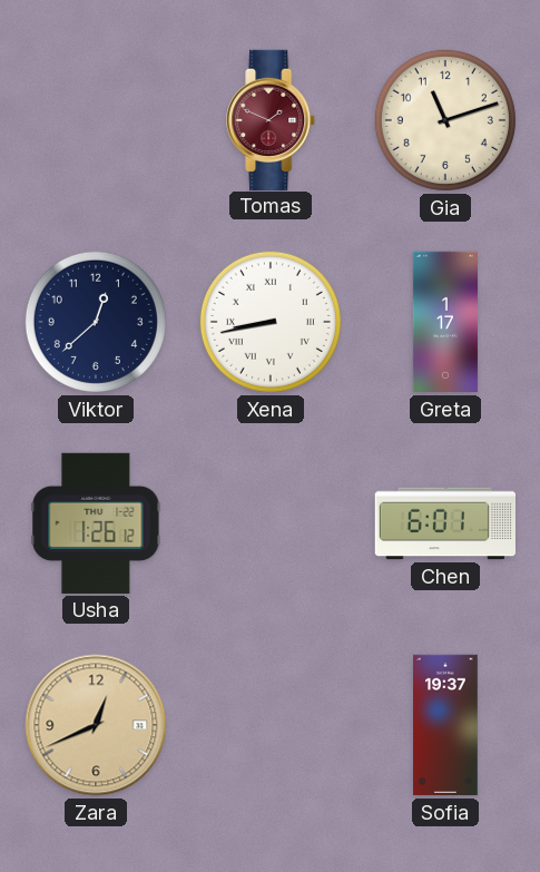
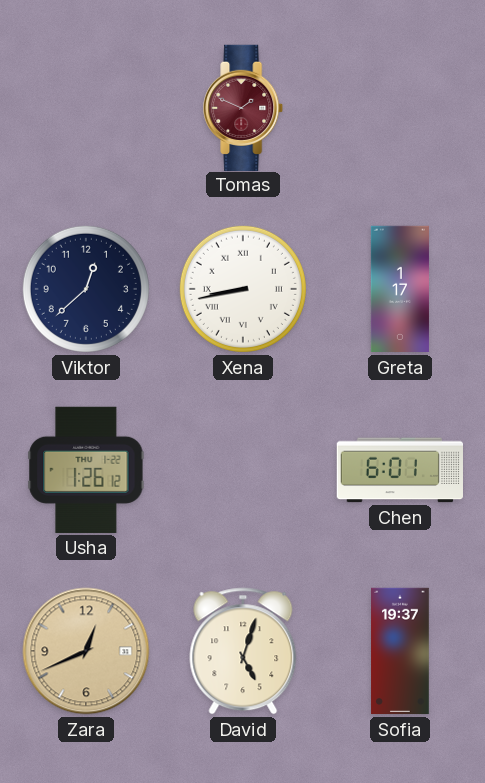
Gia: 11:12 -> none (445, 120)
David: none -> 5:03 (243, 651)
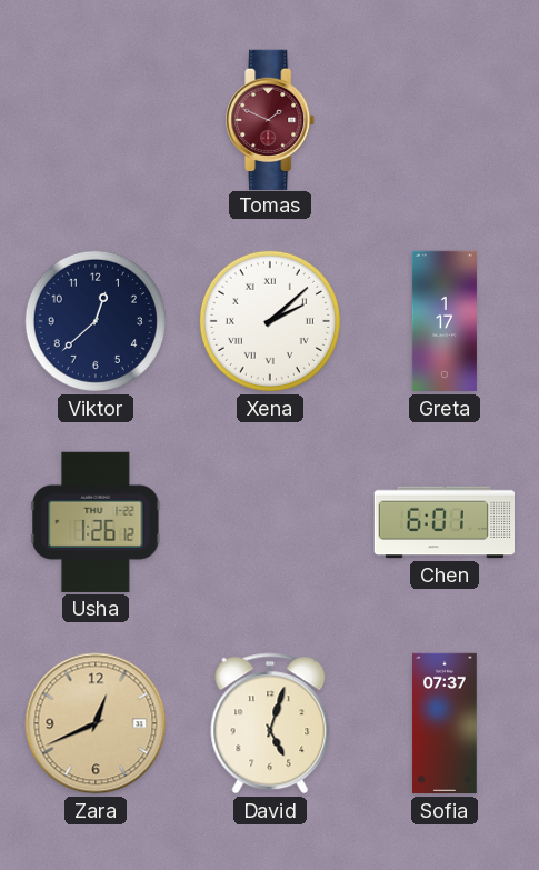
Xena: 8:43 -> 2:08 (270, 321)
Sofia: 19:37 -> 07:37 (445, 723)
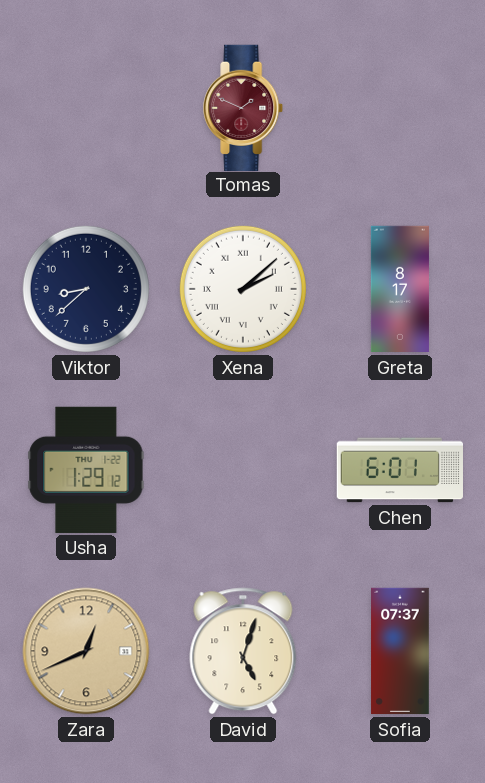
Viktor: 12:38 -> 8:38 (86, 289)
Greta: 1:17 -> 8:17 (400, 289)
Usha: 1:26 -> 1:29 (86, 470)
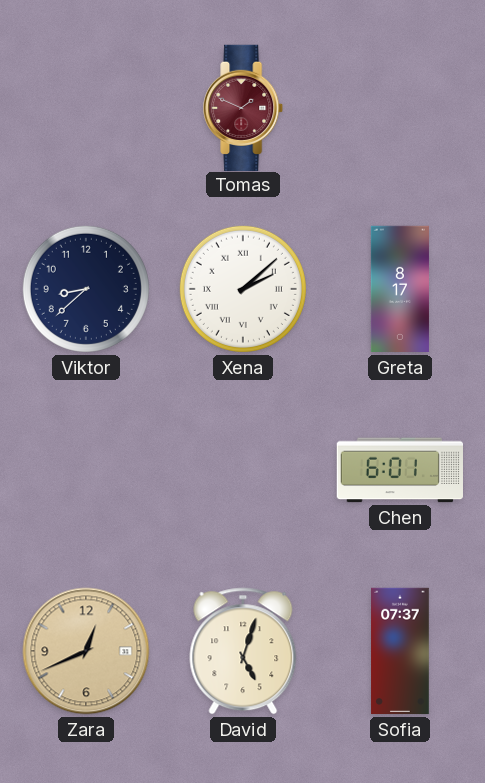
Usha: 1:29 -> none (86, 470)
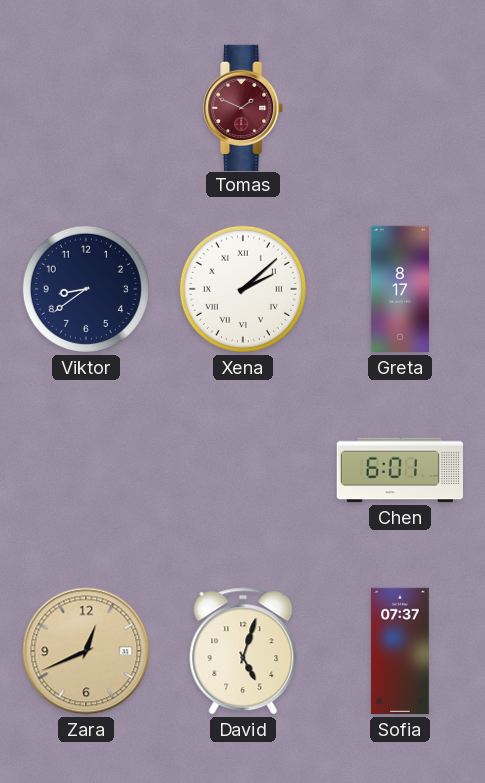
Viktor: 8:38 -> 8:39 (86, 289)
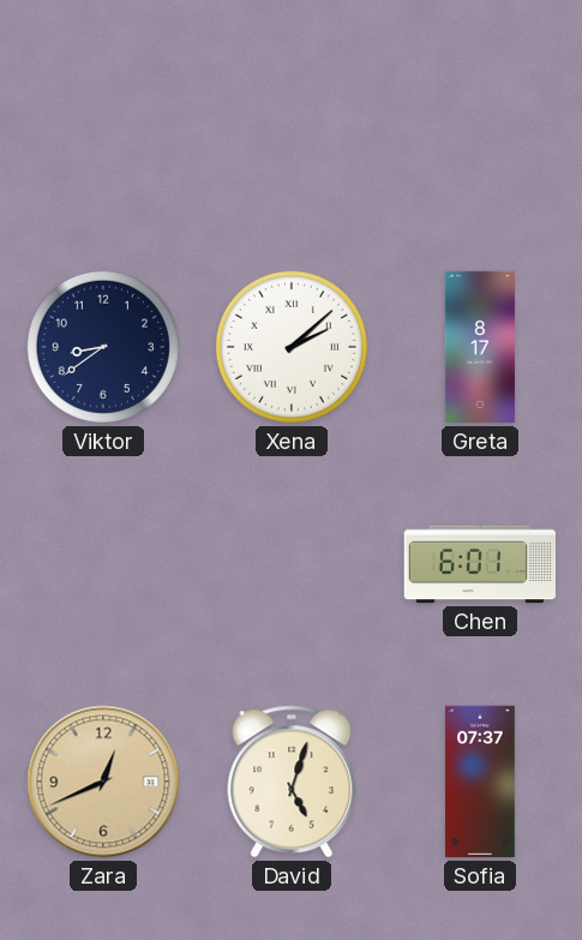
Tomas: 1:49 -> none (244, 107)
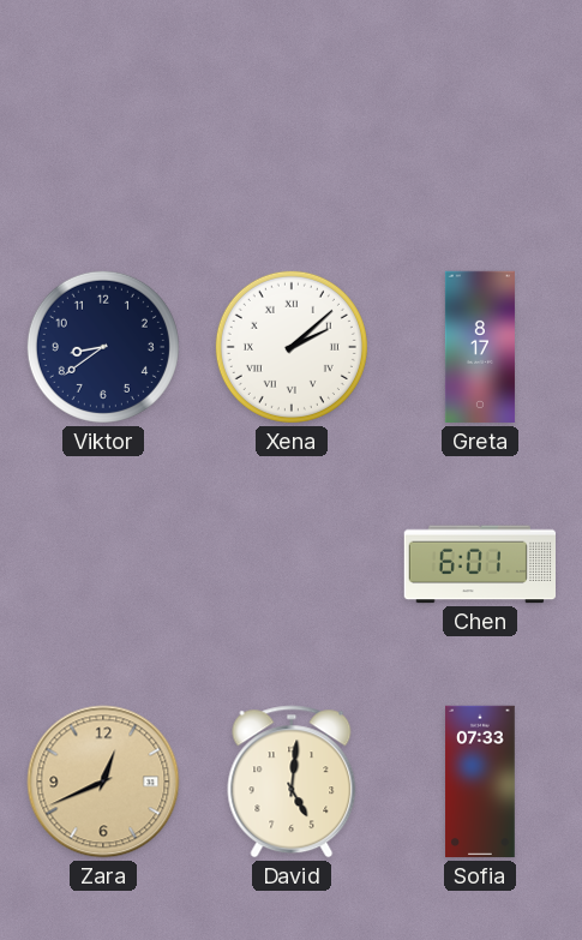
David: 5:03 -> 5:01 (292, 782)
Sofia: 07:37 -> 07:33 (480, 782)
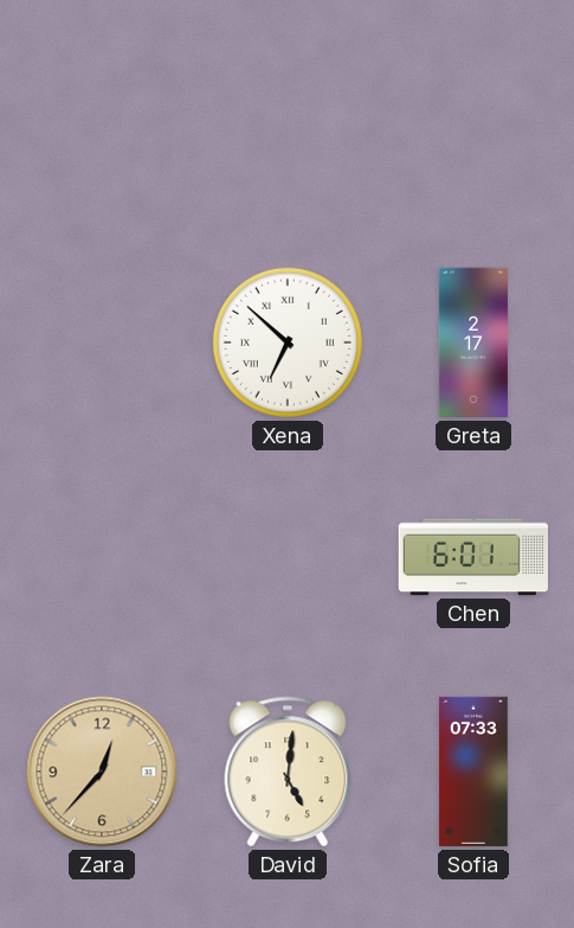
Viktor: 8:39 -> none (103, 347)
Xena: 2:08 -> 6:52 (288, 343)
Greta: 8:17 -> 2:17 (473, 343)
Zara: 12:41 -> 12:37 (102, 772)
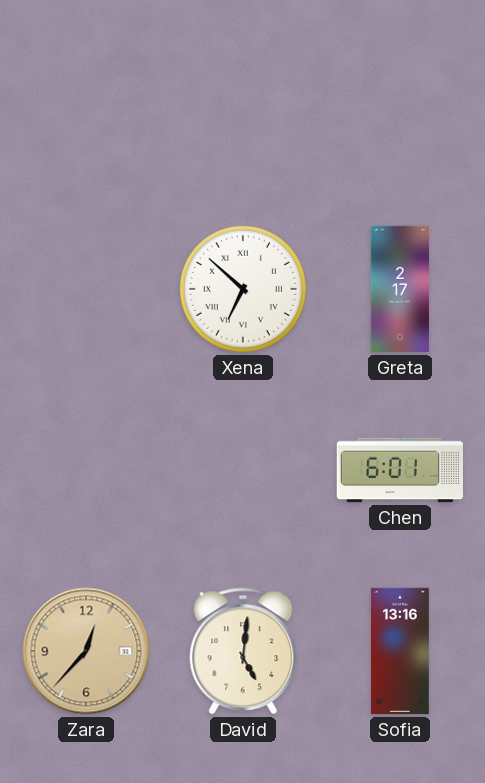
Sofia: 07:33 -> 13:16 (400, 651)
